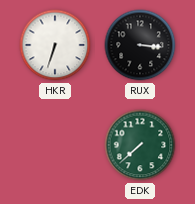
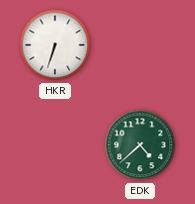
RUX: 3:16 -> none (140, 45)
EDK: 7:38 -> 4:38 (140, 145)
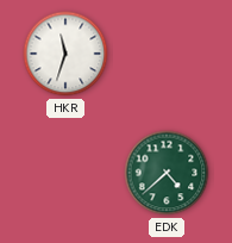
HKR: 6:33 -> 11:33 (65, 54)
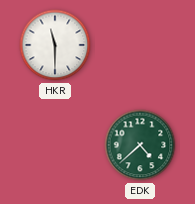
HKR: 11:33 -> 11:30 (55, 45)
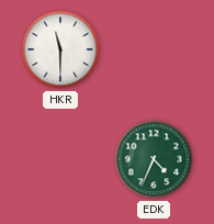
EDK: 4:38 -> 4:34 (154, 159)
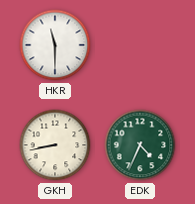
GKH: none -> 8:43 (55, 145)
